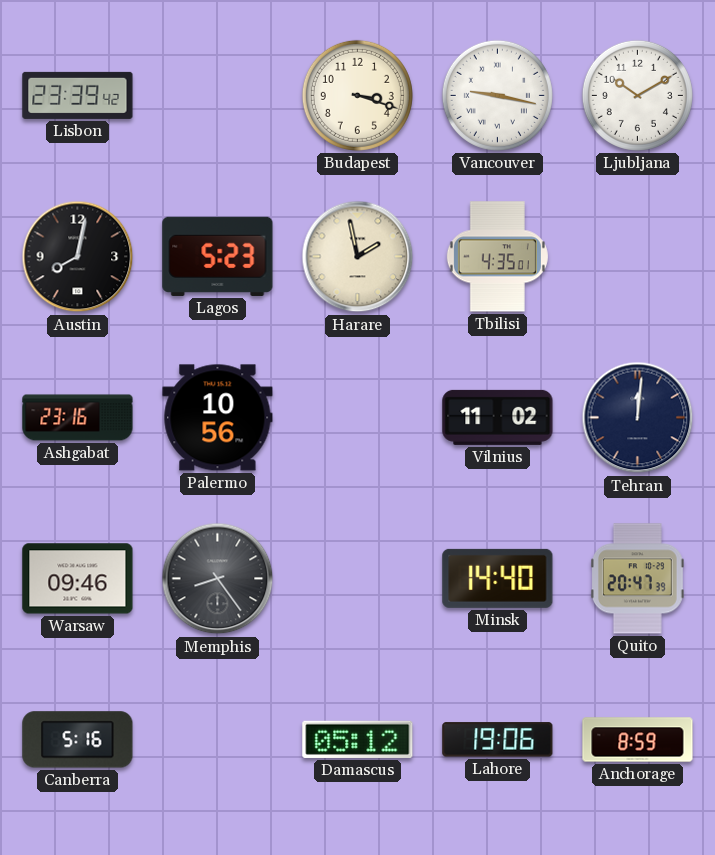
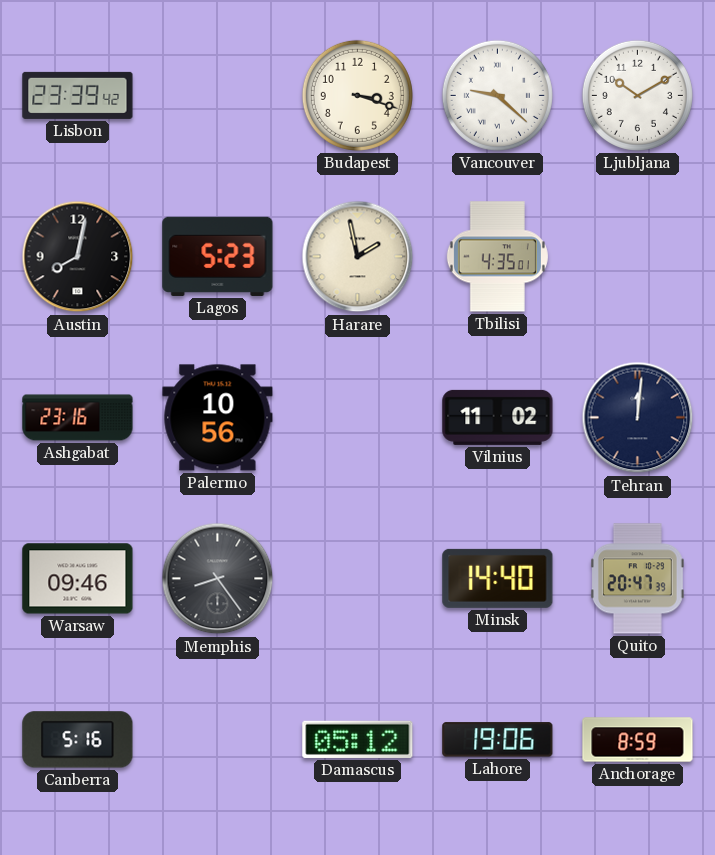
Vancouver: 9:17 -> 9:22 (497, 95)
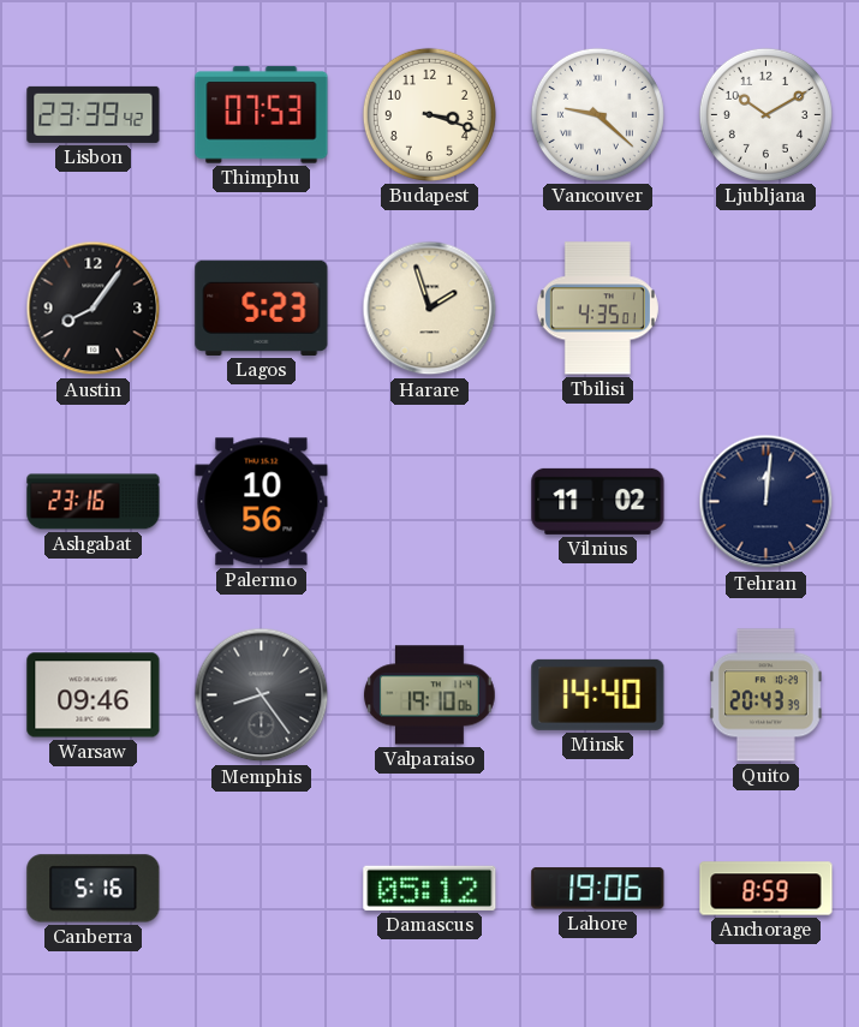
Thimphu: none -> 07:53 (262, 115)
Austin: 8:02 -> 8:06 (94, 309)
Harare: 1:58 -> 1:57 (430, 309)
Valparaiso: none -> 19:10 (430, 695)
Quito: 20:47 -> 20:43 (765, 695)
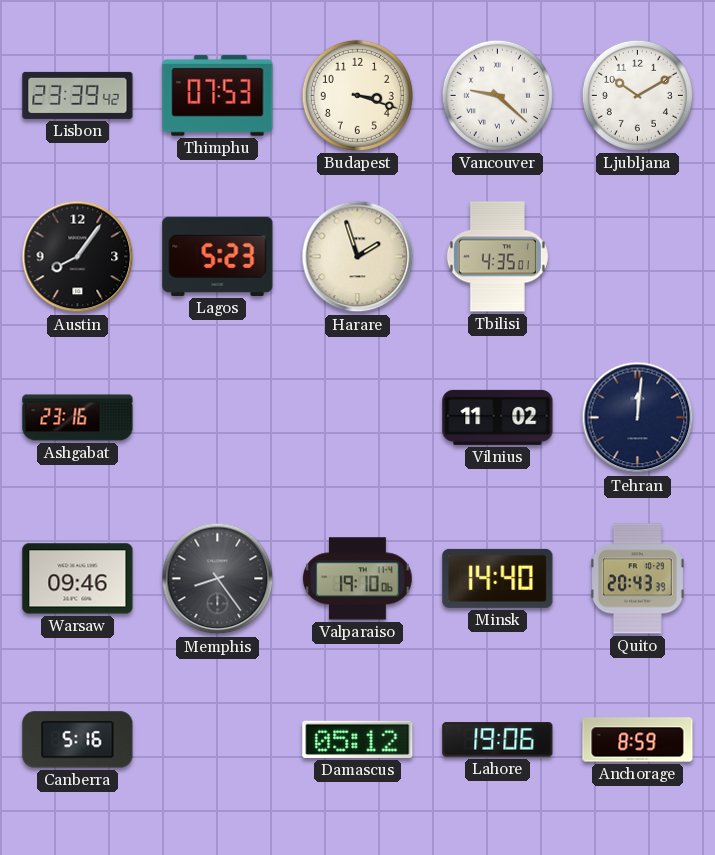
Palermo: 10:56 -> none (262, 502)
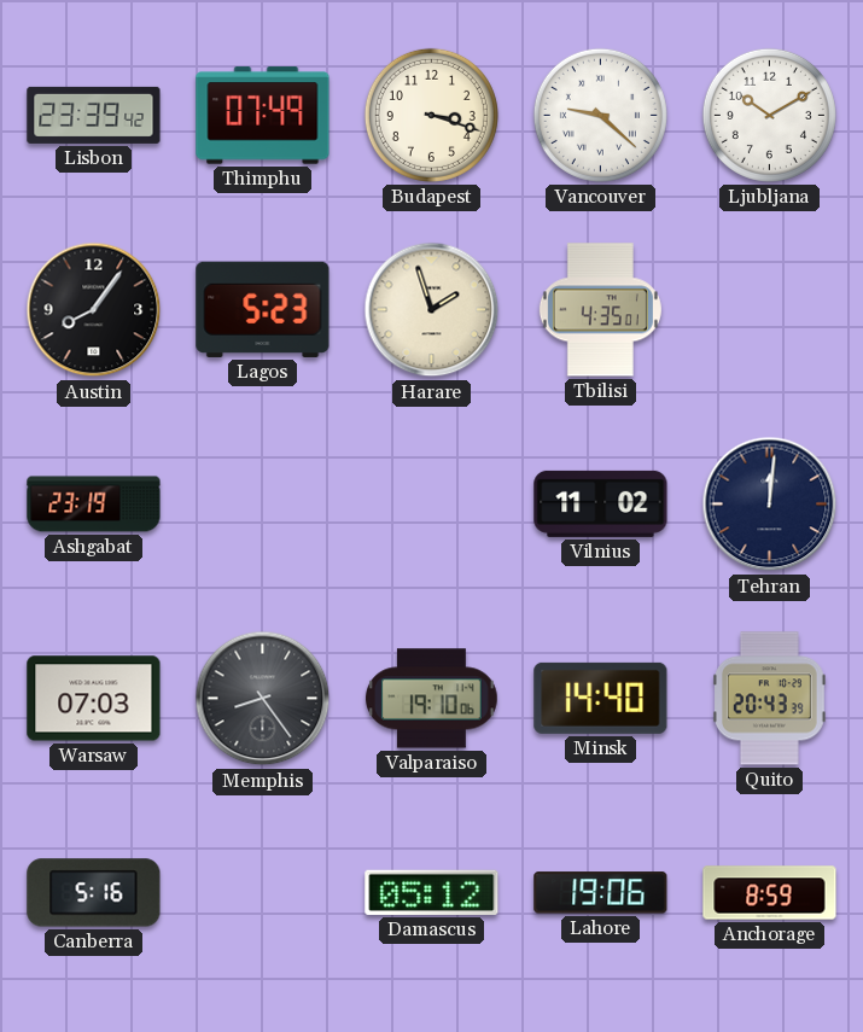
Thimphu: 07:53 -> 07:49 (263, 116)
Ashgabat: 23:16 -> 23:19 (94, 505)
Warsaw: 09:46 -> 07:03 (94, 699)
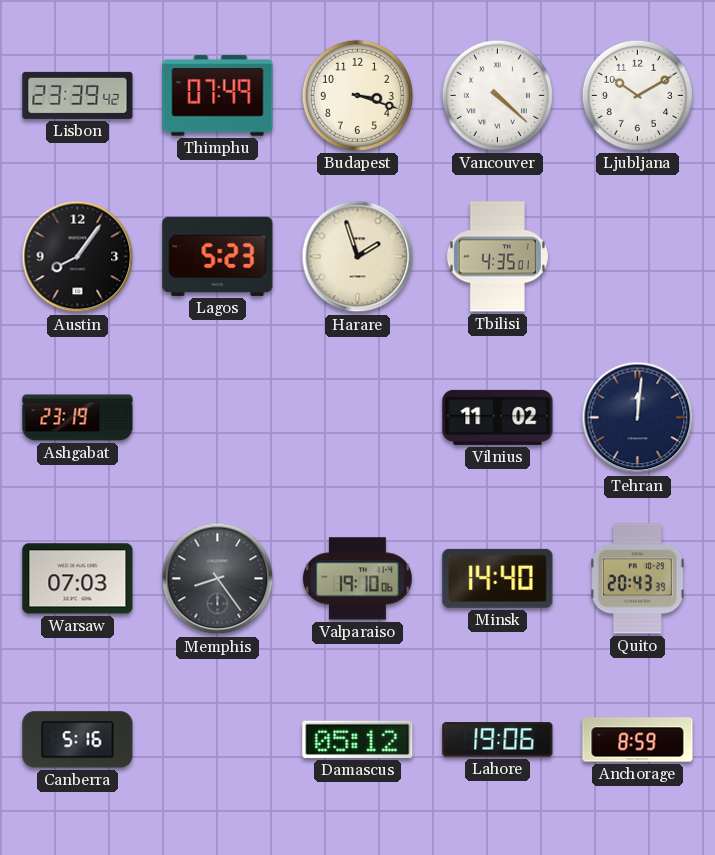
Vancouver: 9:22 -> 4:22 (497, 95)
